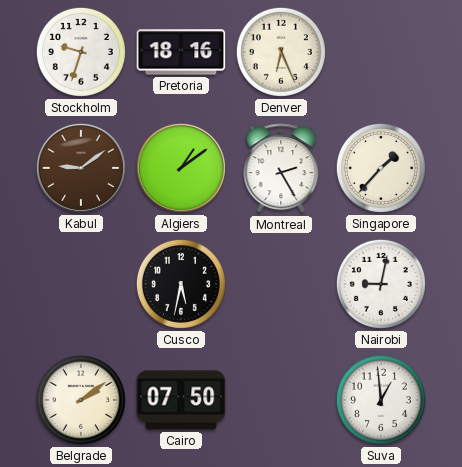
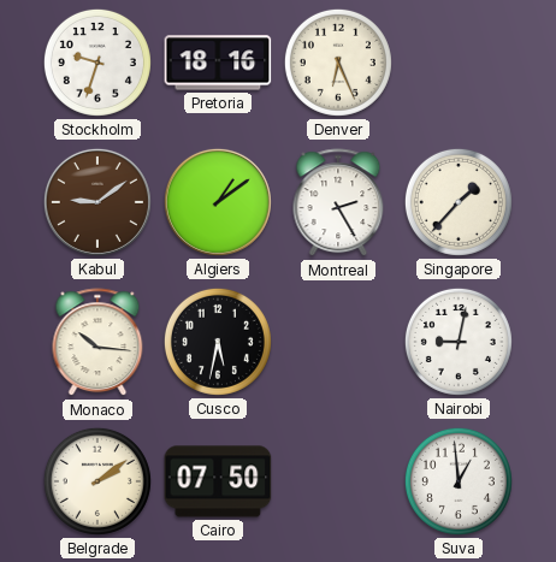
Monaco: none -> 10:16 (97, 343)
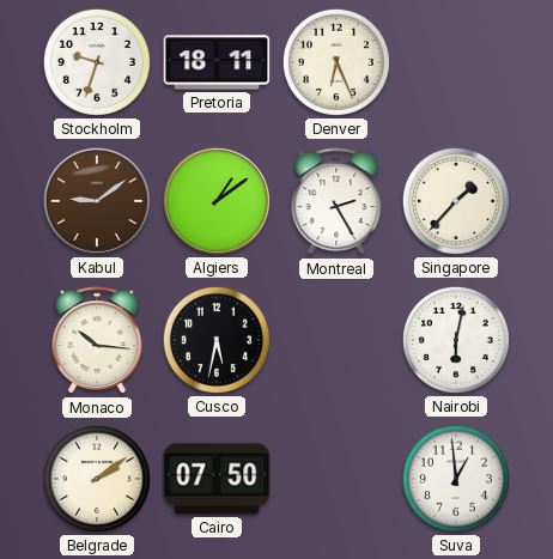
Pretoria: 18:16 -> 18:11 (217, 62)
Nairobi: 9:02 -> 6:02 (456, 340)
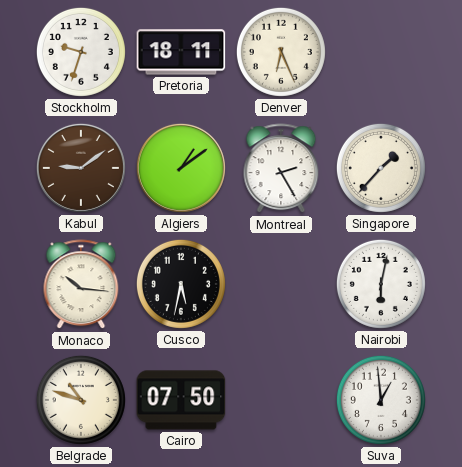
Belgrade: 2:09 -> 10:48 (81, 400)
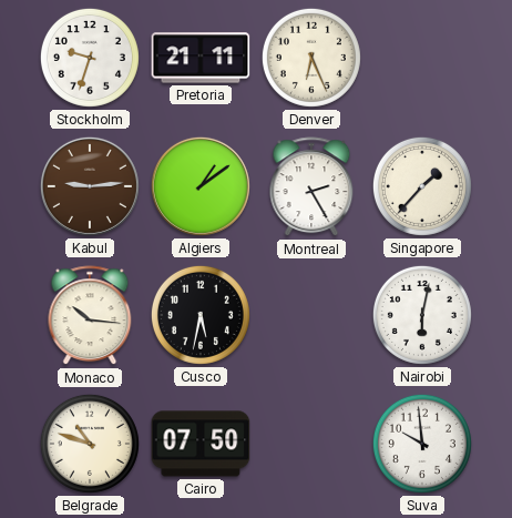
Pretoria: 18:11 -> 21:11 (201, 58)
Kabul: 9:09 -> 9:14 (90, 186)
Suva: 12:59 -> 9:59 (422, 444)
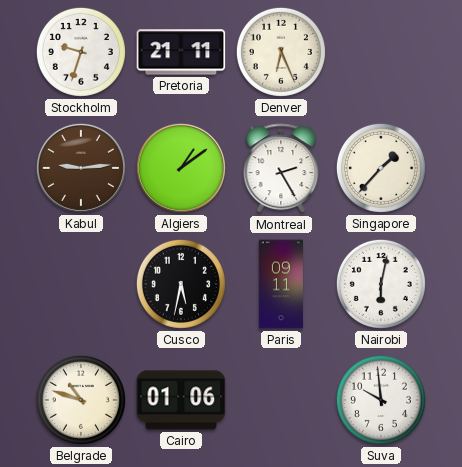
Monaco: 10:16 -> none (90, 316)
Paris: none -> 09:11 (281, 284)
Cairo: 07:50 -> 01:06 (181, 400)
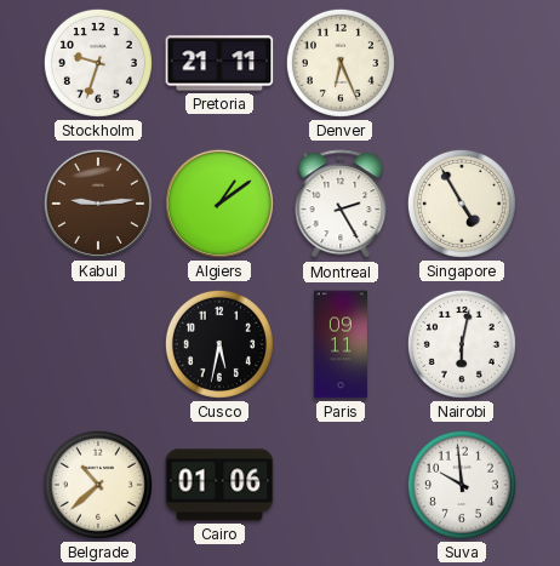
Singapore: 1:37 -> 4:55 (462, 204)
Belgrade: 10:48 -> 10:38 (98, 485)
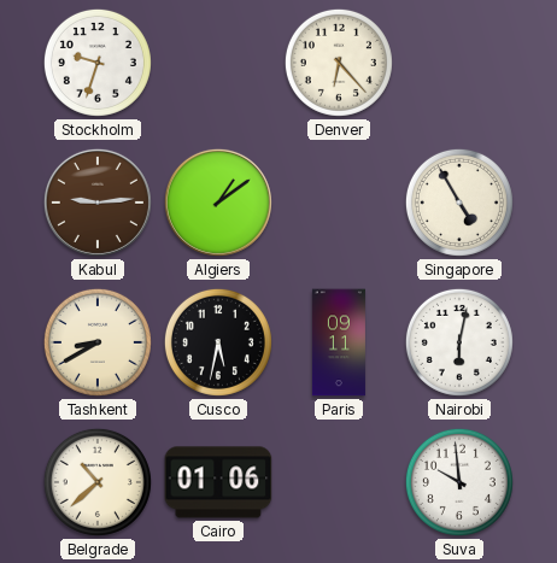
Pretoria: 21:11 -> none (219, 63)
Denver: 6:26 -> 6:23 (339, 63)
Montreal: 2:25 -> none (341, 205)
Tashkent: none -> 8:40 (98, 342)
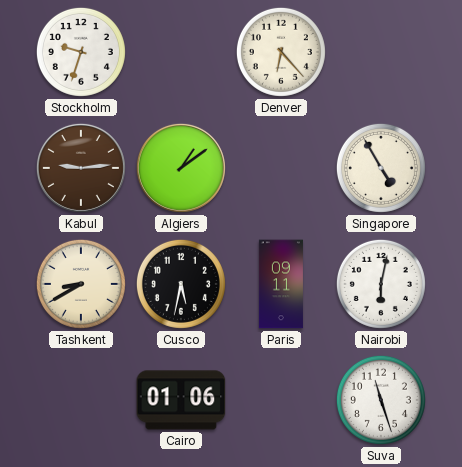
Belgrade: 10:38 -> none (98, 482)
Suva: 9:59 -> 11:27 (381, 400)
